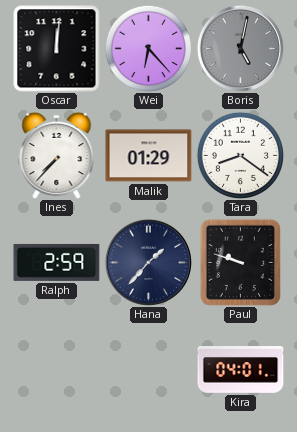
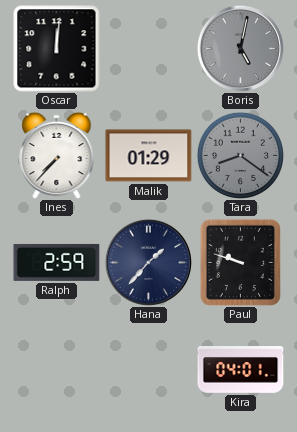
Wei: 6:23 -> none (148, 48)
Tara dial: white -> grey (240, 155)
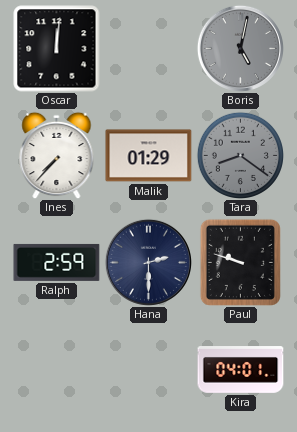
Hana: 1:37 -> 2:30 (148, 262)
